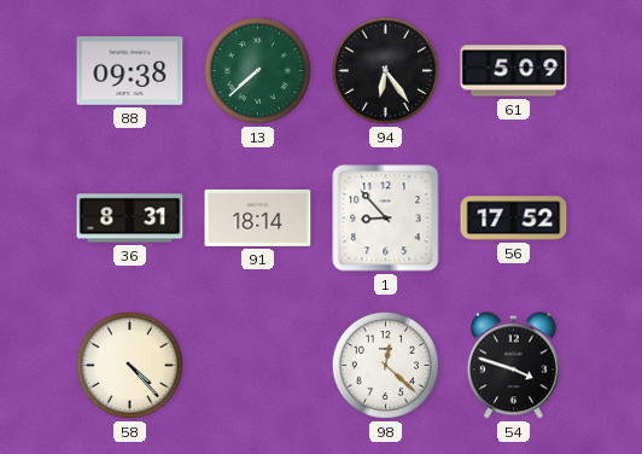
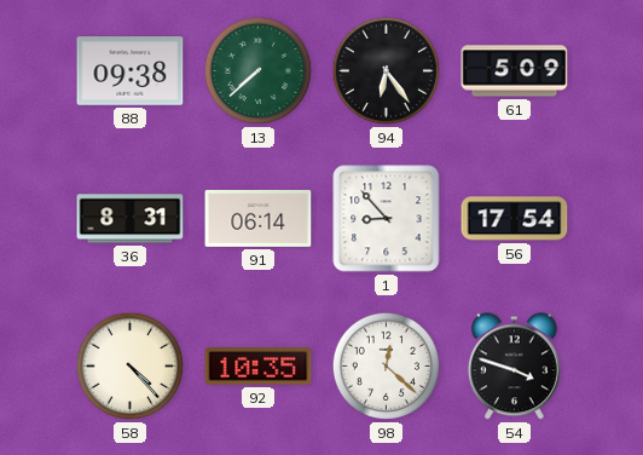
91: 18:14 -> 06:14 (259, 218)
56: 17:52 -> 17:54 (515, 219)
92: none -> 10:35 (259, 367)
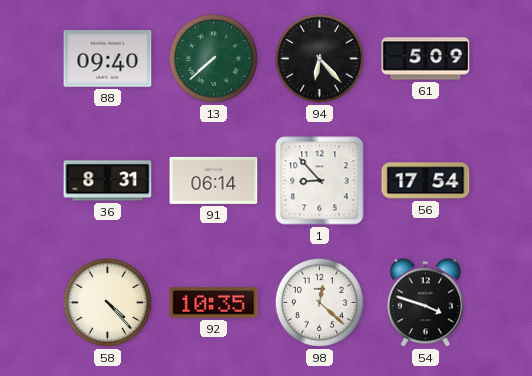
88: 09:38 -> 09:40 (108, 59)
94: 6:24 -> 6:23 (319, 58)
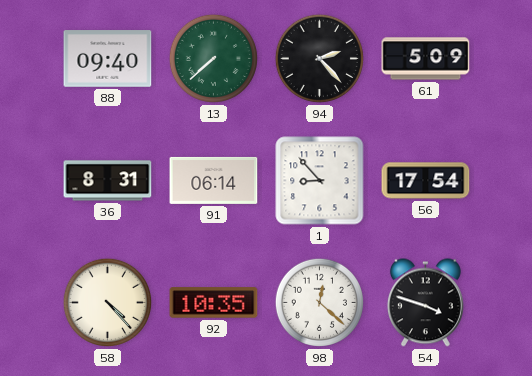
94: 6:23 -> 2:23 (319, 58)
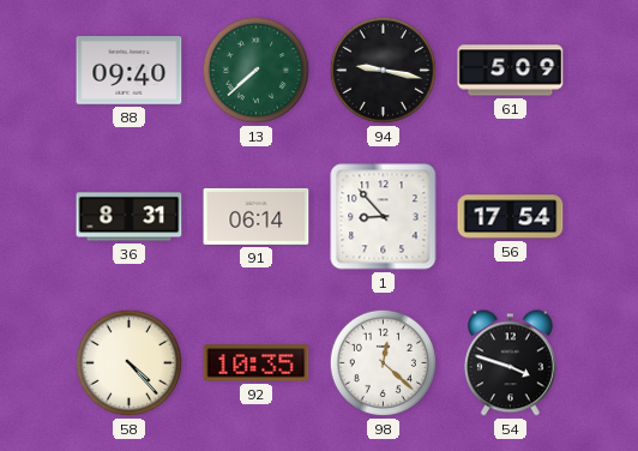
94: 2:23 -> 9:17 (383, 70)
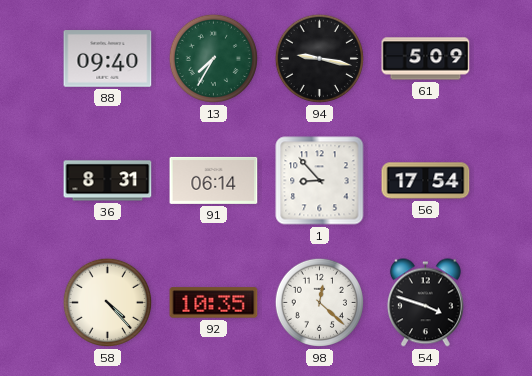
13: 7:38 -> 7:35 (213, 58)
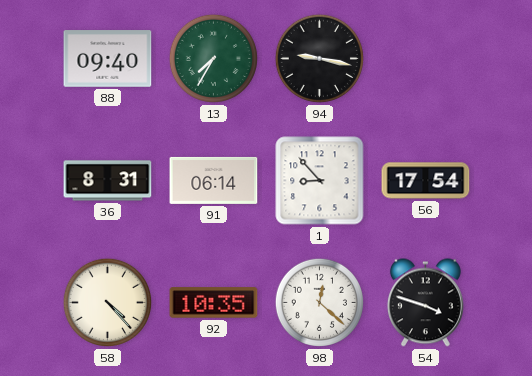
61: 5:09 -> none (426, 59)
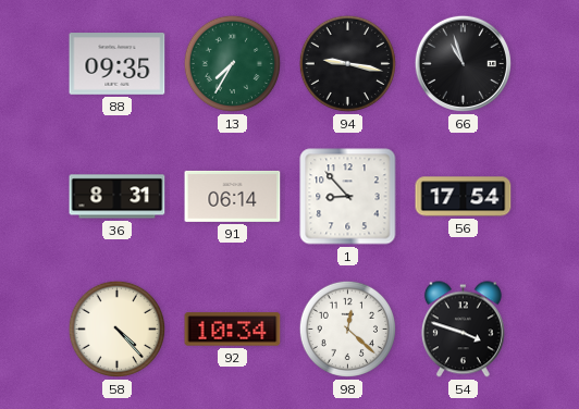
88: 09:40 -> 09:35 (118, 64)
66: none -> 10:57 (463, 63)
92: 10:35 -> 10:34 (233, 330)
